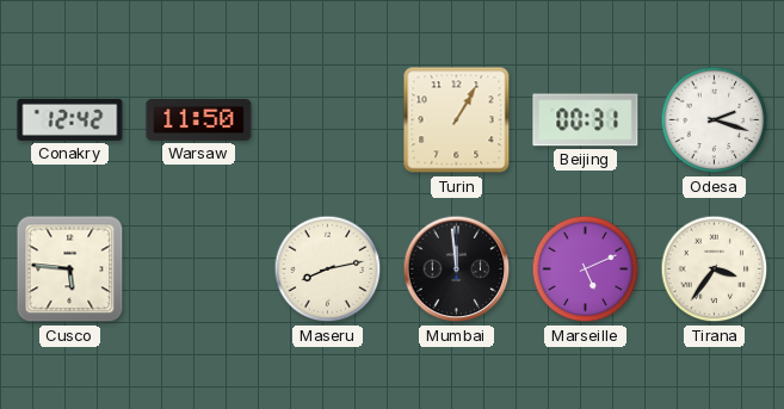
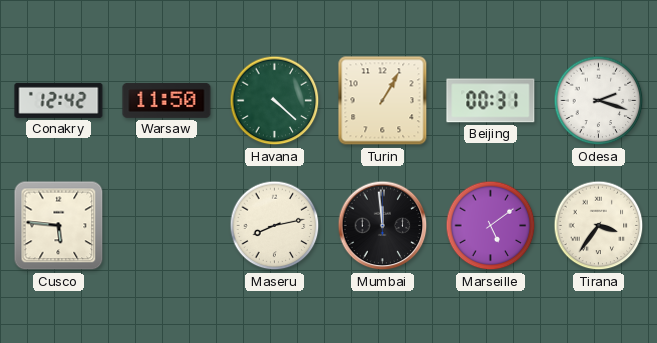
Havana: none -> 4:22 (275, 101)
Marseille: 5:11 -> 5:09 (491, 226)
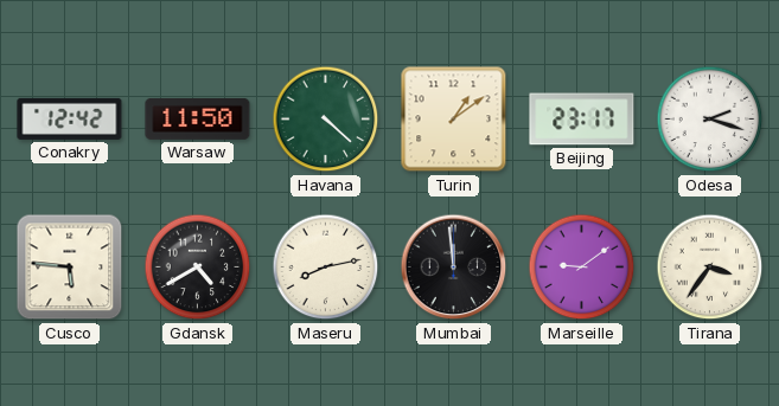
Turin: 1:05 -> 1:09 (454, 120)
Beijing: 00:31 -> 23:17 (582, 120)
Gdansk: none -> 4:40 (198, 268)
Marseille: 5:09 -> 9:09 (582, 268)
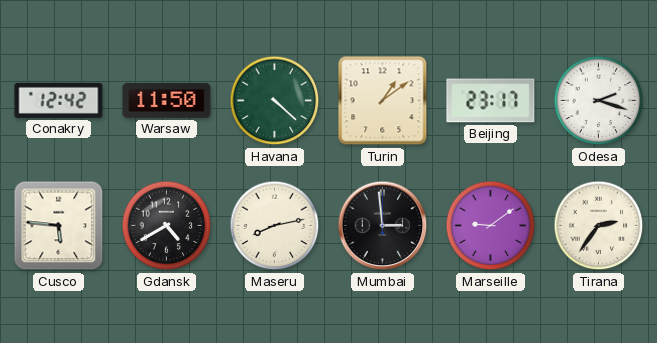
Mumbai: 11:59 -> 2:59 (383, 226)
Tirana: 3:36 -> 2:36 (599, 226)
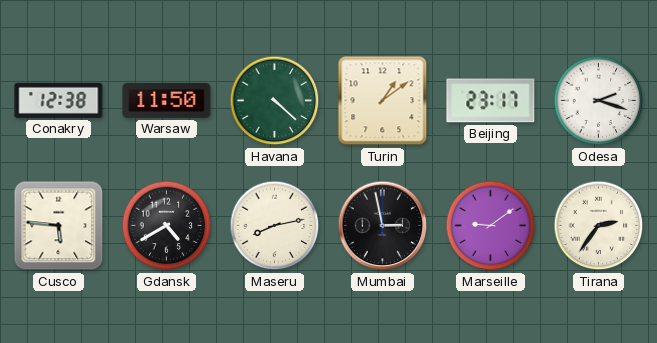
Conakry: 12:42 -> 12:38 (59, 100)
Mumbai: 2:59 -> 2:58 (383, 226)
